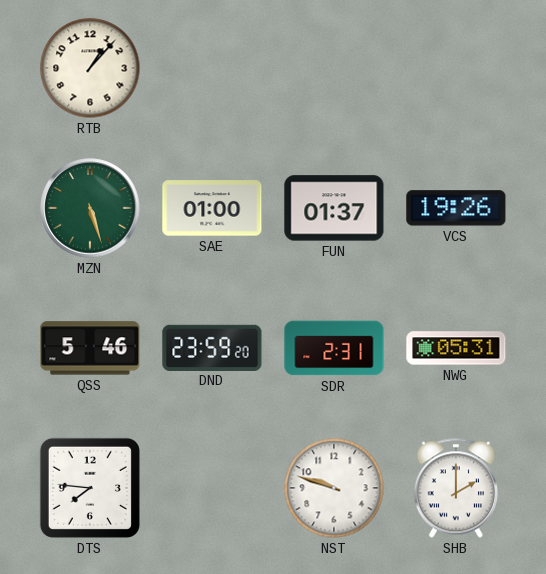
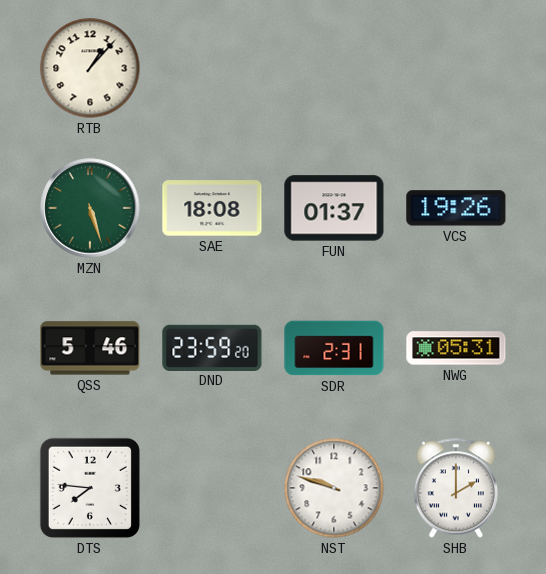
SAE: 01:00 -> 18:08 (212, 208)
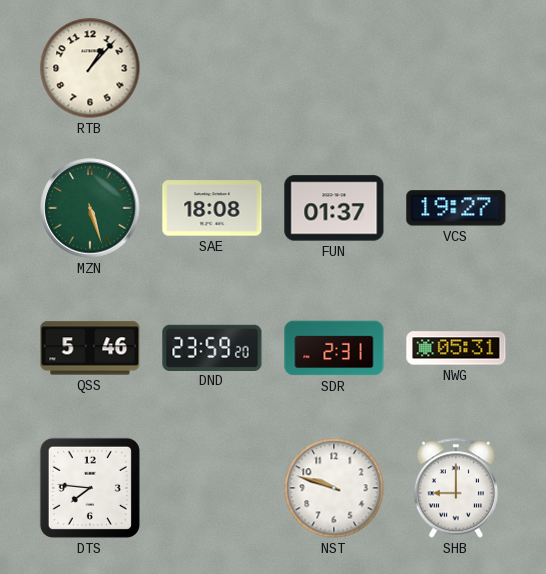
VCS: 19:26 -> 19:27 (456, 208)
SHB: 2:00 -> 9:00 (456, 488)
